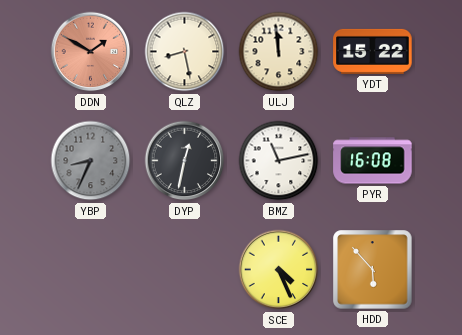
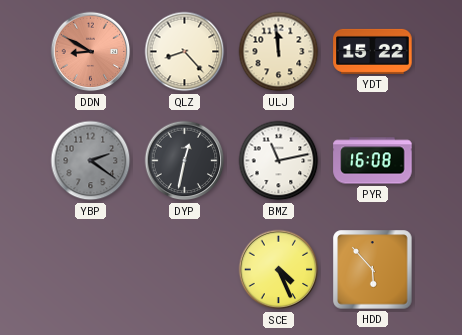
DDN: 1:50 -> 8:50 (91, 52)
QLZ: 8:28 -> 8:23 (185, 52)
YBP: 8:34 -> 2:21 (91, 161)
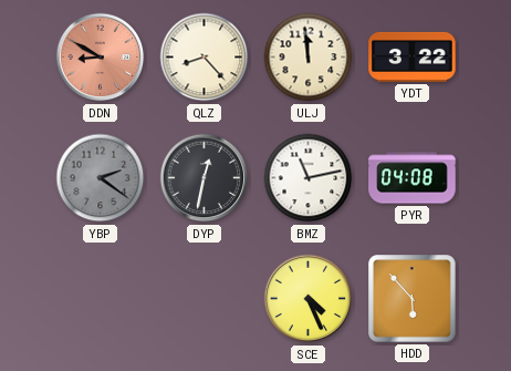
YDT: 15:22 -> 3:22 (413, 56)
PYR: 16:08 -> 04:08 (413, 178)
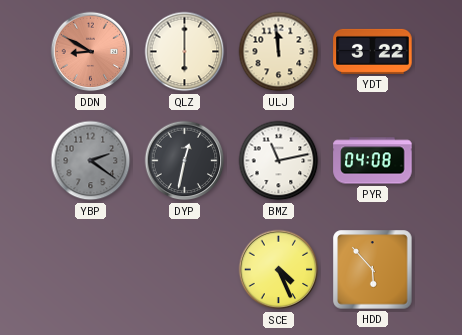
QLZ: 8:23 -> 6:00 (185, 52)
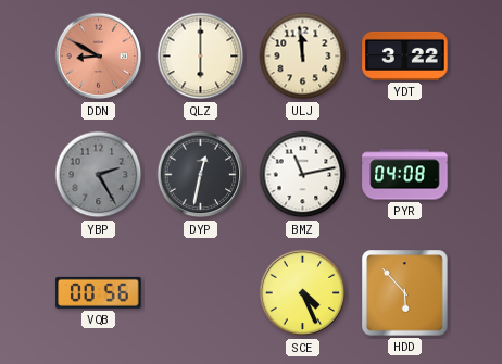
YBP: 2:21 -> 2:25 (99, 175)
VQB: none -> 00:56 (99, 292)
